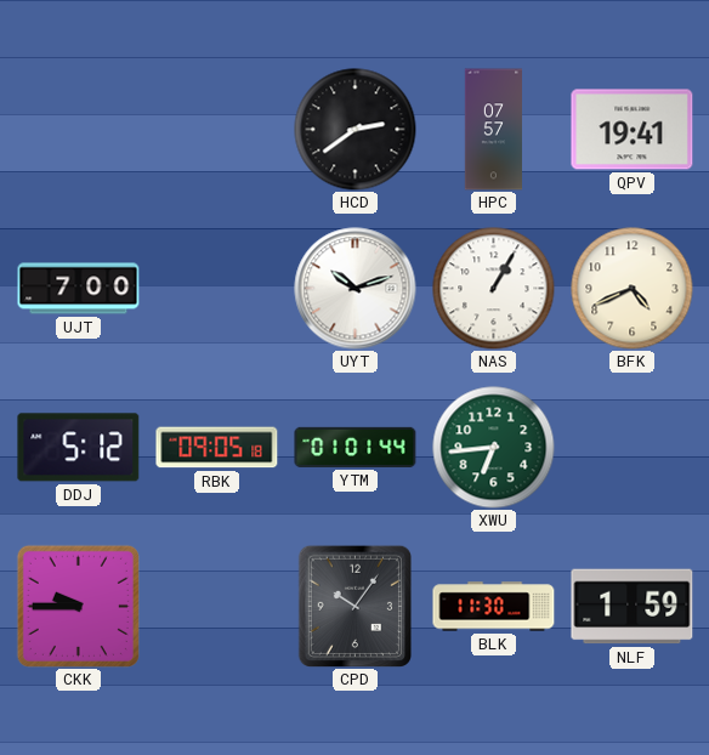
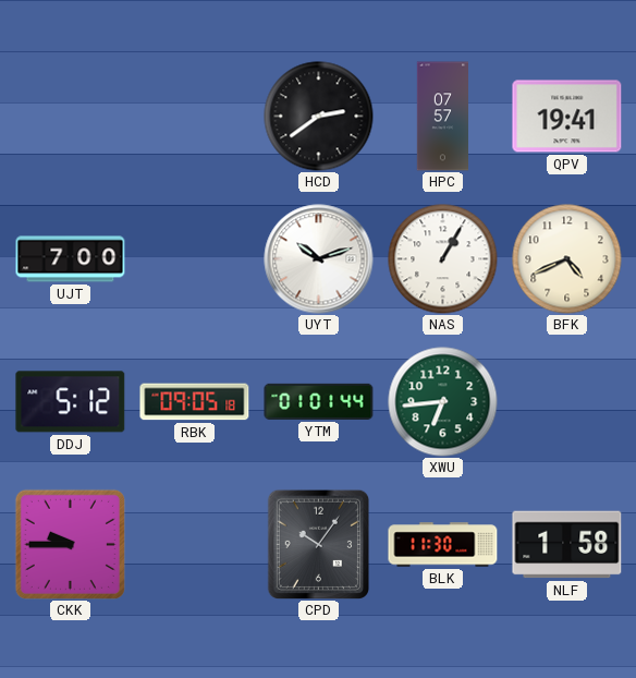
NLF: 1:59 -> 1:58 (567, 545)
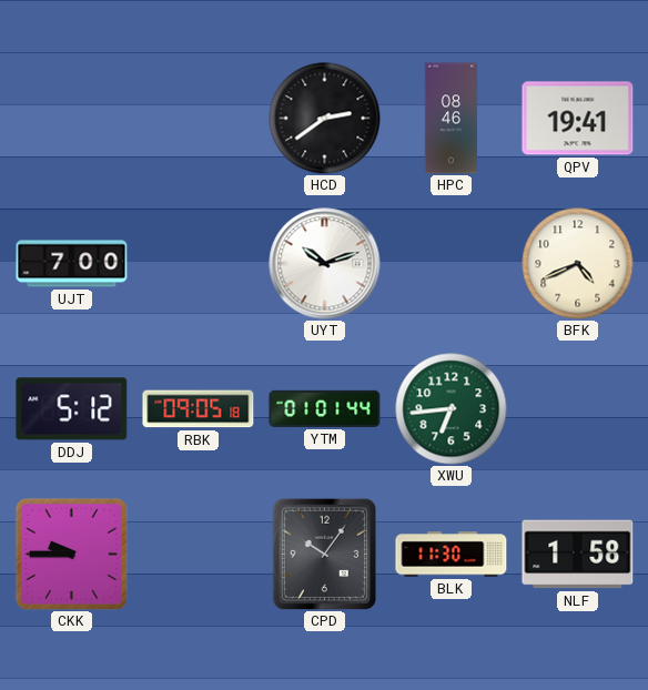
HPC: 07:57 -> 08:46 (450, 119)
NAS: 1:05 -> none (443, 259)
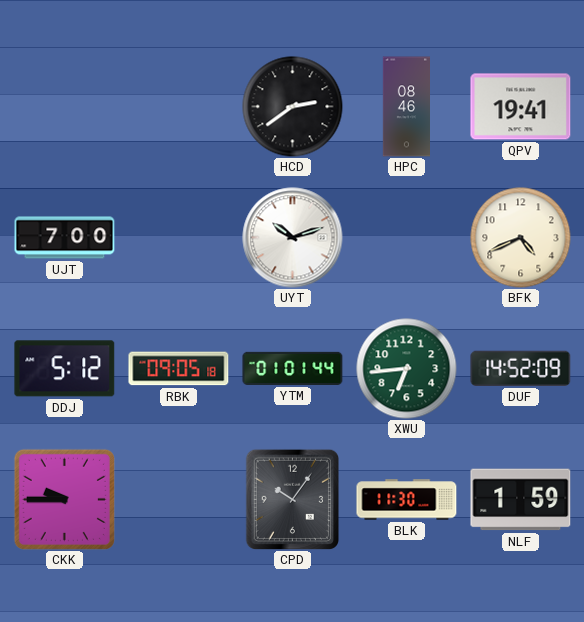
DUF: none -> 14:52 (521, 368)
NLF: 1:58 -> 1:59 (521, 500)
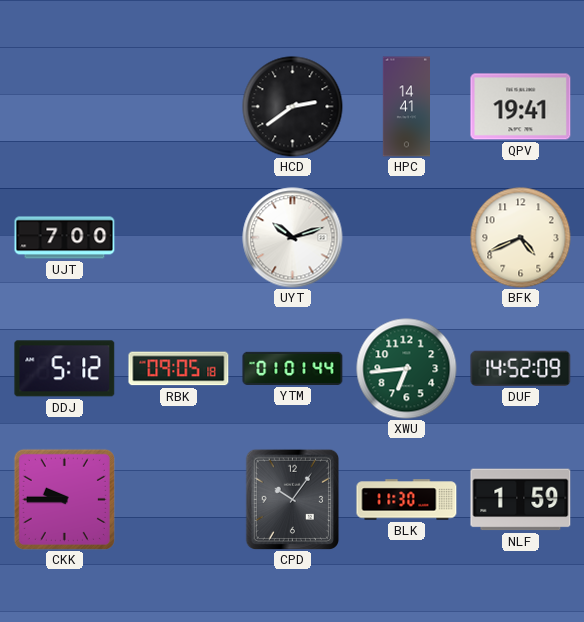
HPC: 08:46 -> 14:41 (406, 107)
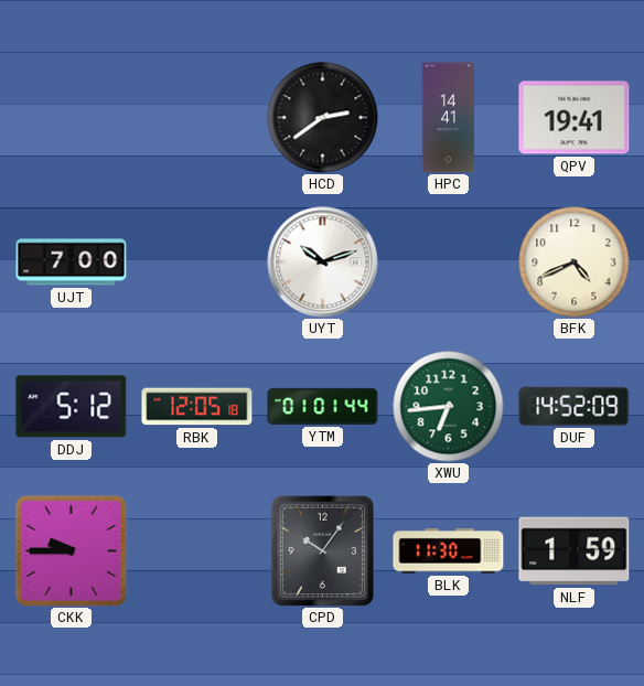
RBK: 09:05 -> 12:05 (197, 407)
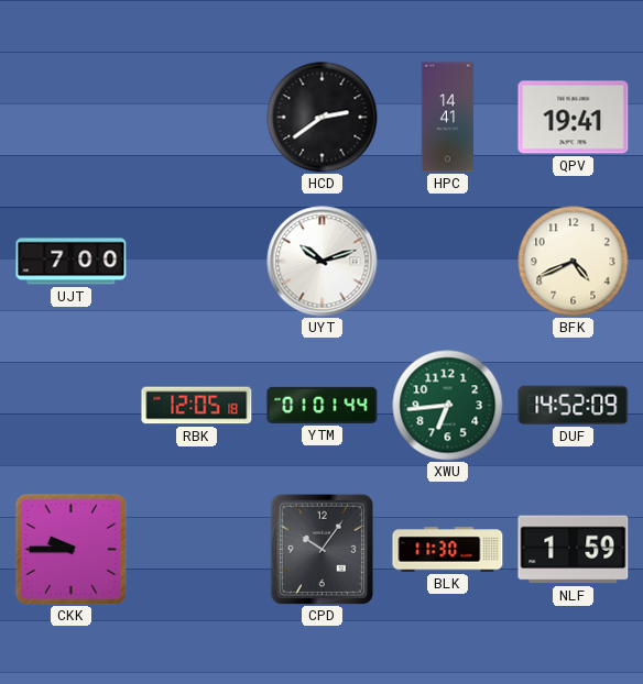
DDJ: 5:12 -> none (72, 407)
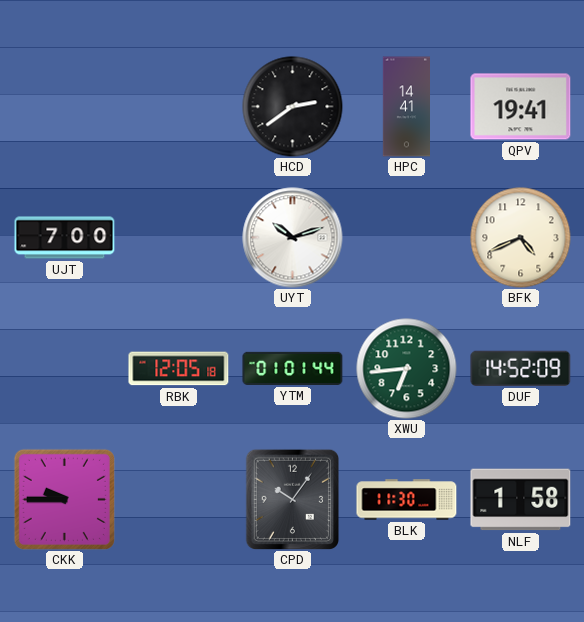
NLF: 1:59 -> 1:58 (521, 500)
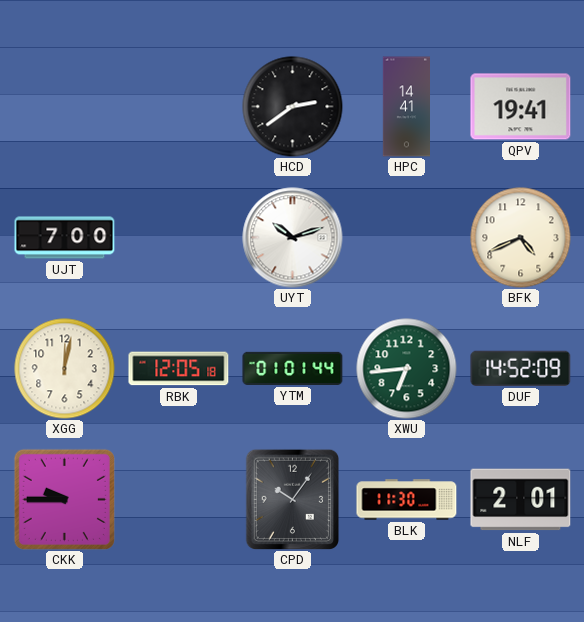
XGG: none -> 12:02 (65, 369)
NLF: 1:58 -> 2:01 (521, 500)
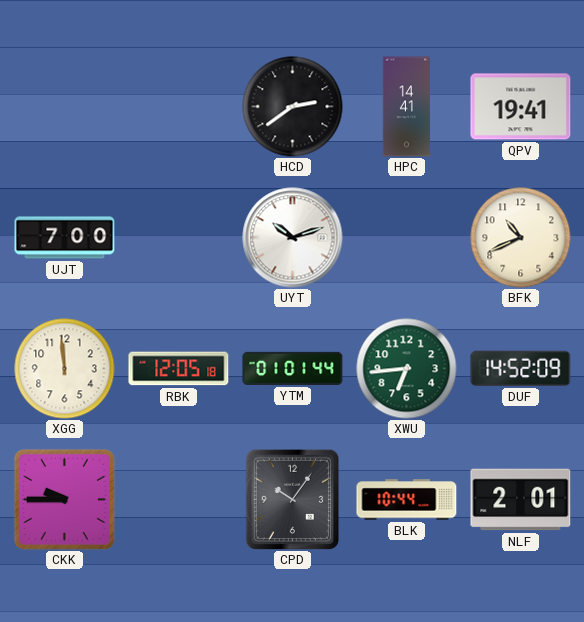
BFK: 4:41 -> 10:41 (521, 238)
XGG: 12:02 -> 11:59 (65, 369)
BLK: 11:30 -> 10:44 (407, 500)
